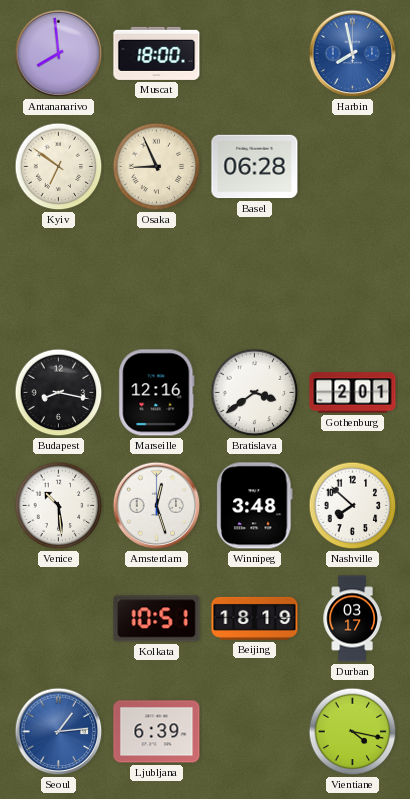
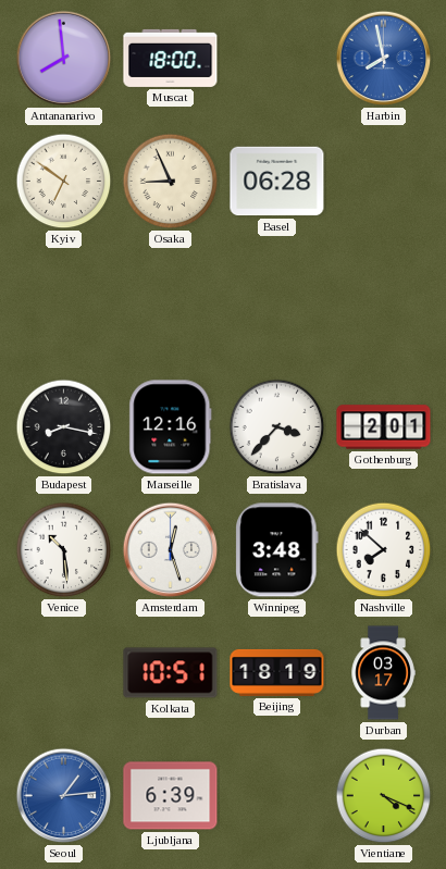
Bratislava: 3:39 -> 3:37 (277, 427)
Vientiane: 4:17 -> 4:19 (384, 796)
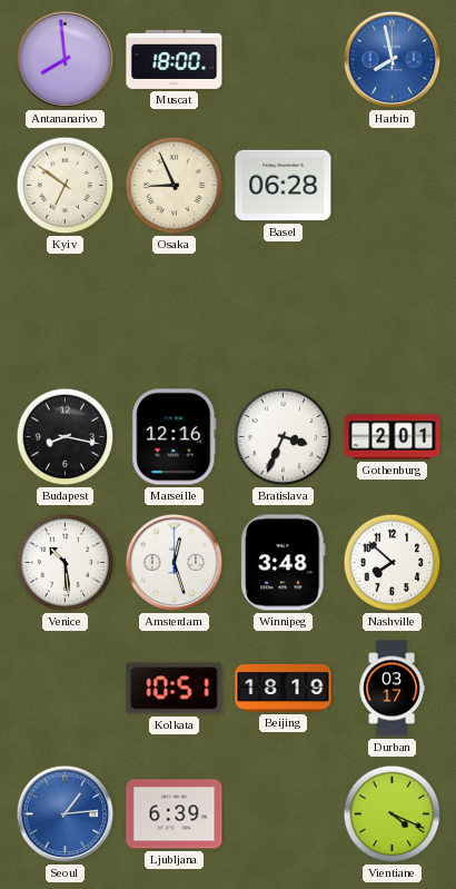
Bratislava: 3:37 -> 3:34 (284, 437)
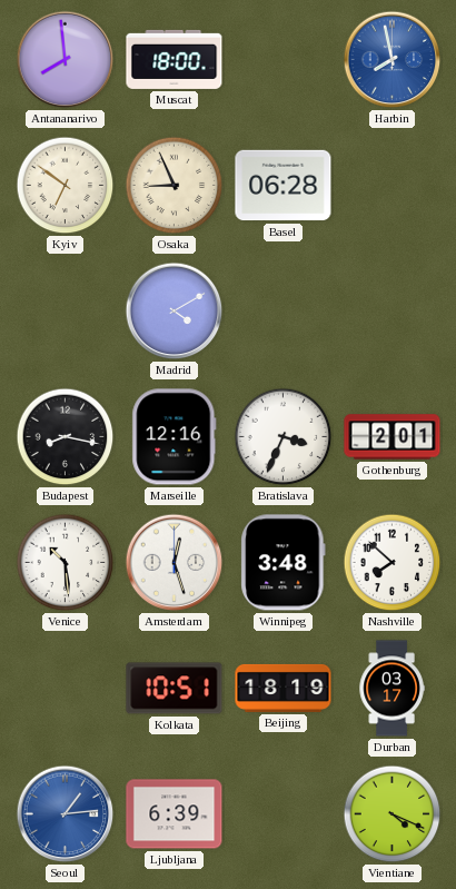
Madrid: none -> 4:10 (175, 312)
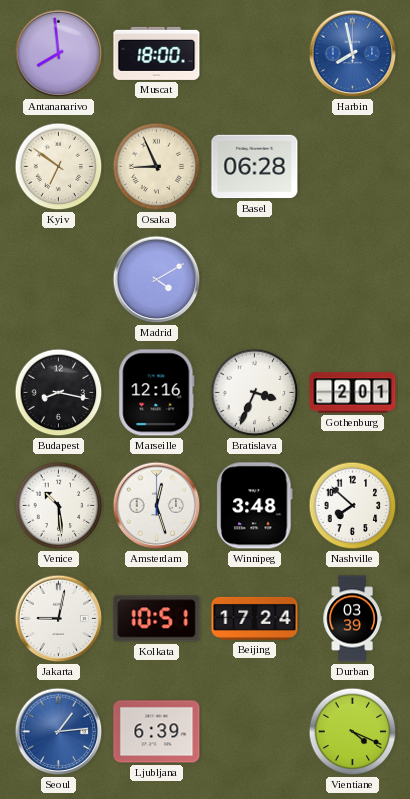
Jakarta: none -> 9:02 (59, 619)
Beijing: 18:19 -> 17:24 (255, 618)
Durban: 03:17 -> 03:39 (352, 619)
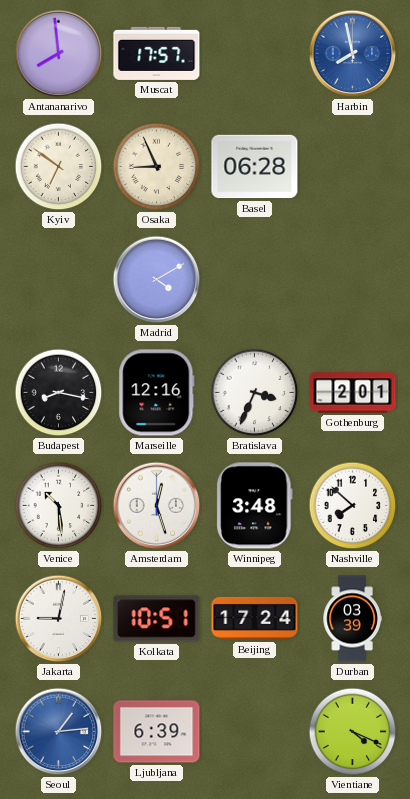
Muscat: 18:00 -> 17:57 (157, 53)
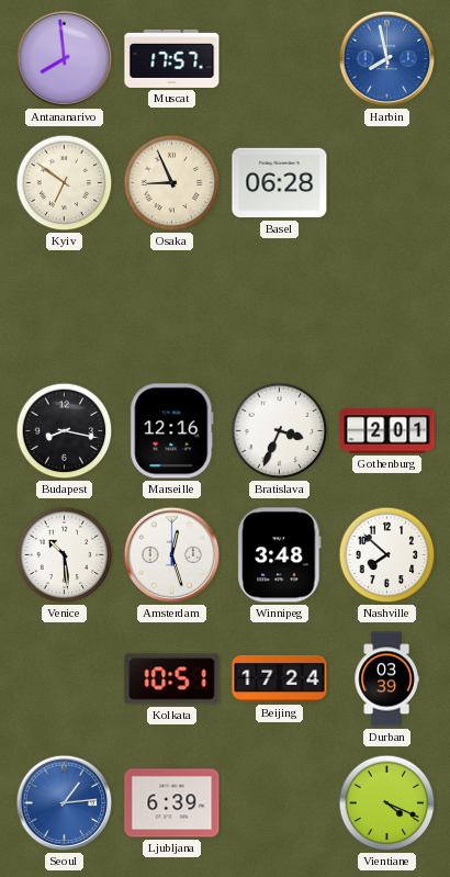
Madrid: 4:10 -> none (157, 280)
Jakarta: 9:02 -> none (59, 619)
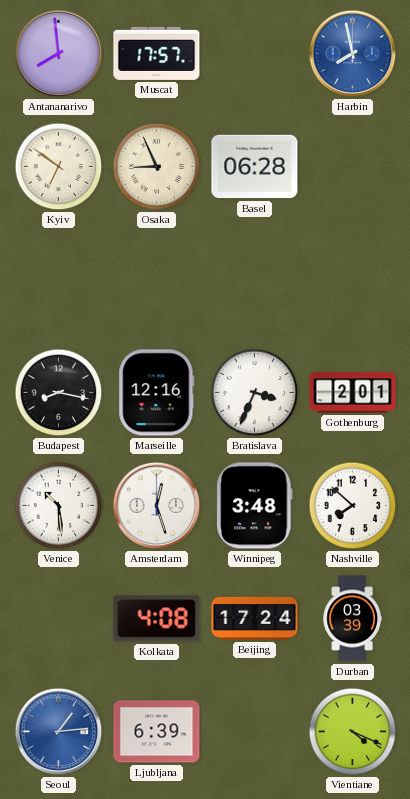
Kolkata: 10:51 -> 4:08 (157, 619)
